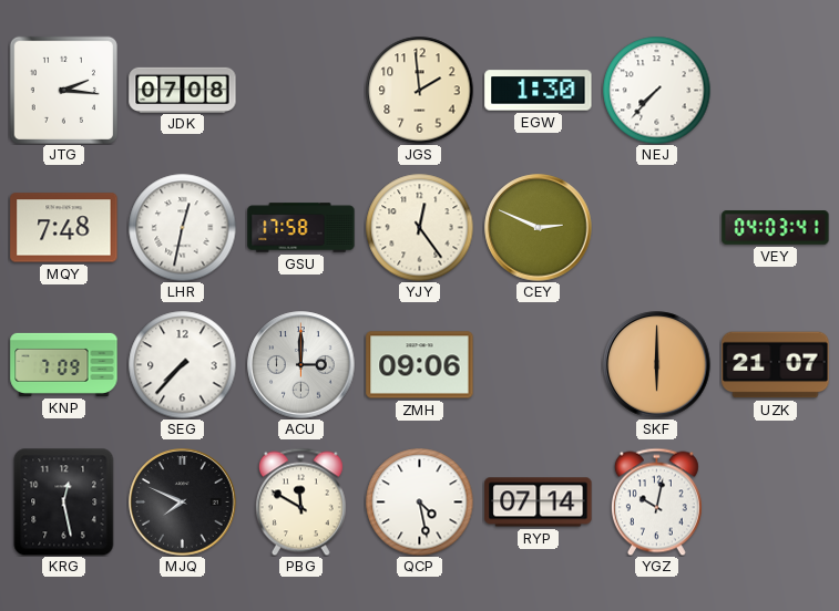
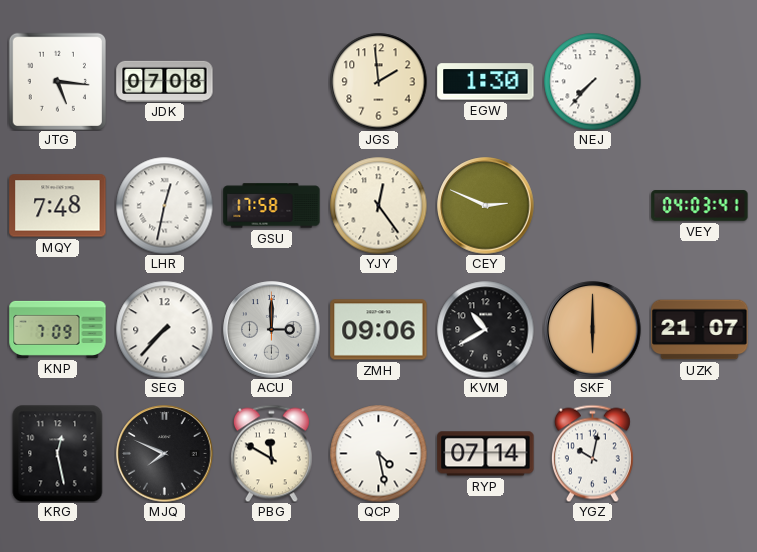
JTG: 2:16 -> 5:16 (57, 81)
KVM: none -> 10:40 (485, 329)
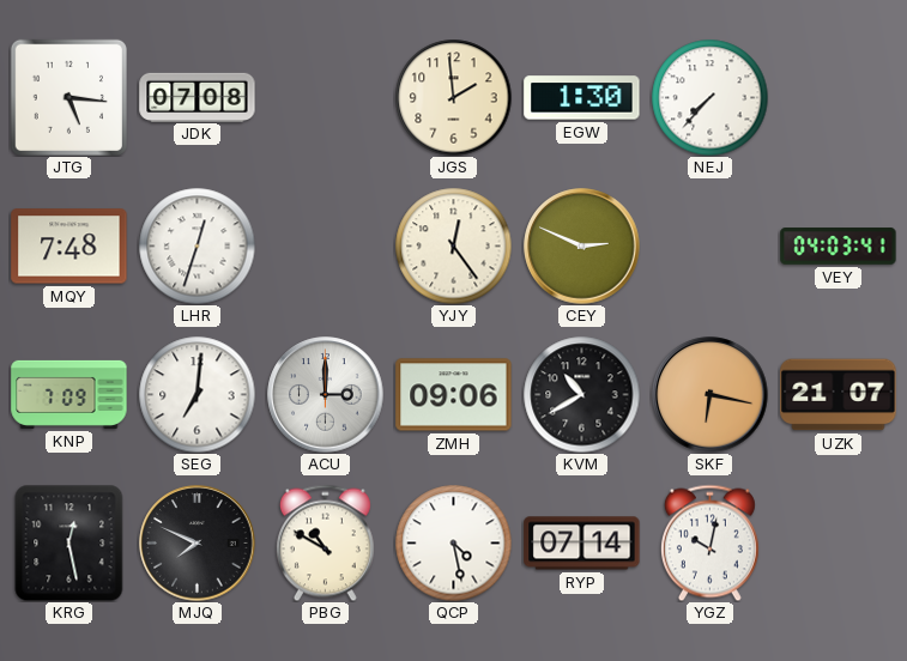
LHR: 12:32 -> 12:33 (196, 245)
GSU: 17:58 -> none (272, 206)
SEG: 7:37 -> 7:01 (196, 394)
SKF: 6:00 -> 6:17 (711, 395)
PBG: 11:50 -> 10:50 (325, 542)
